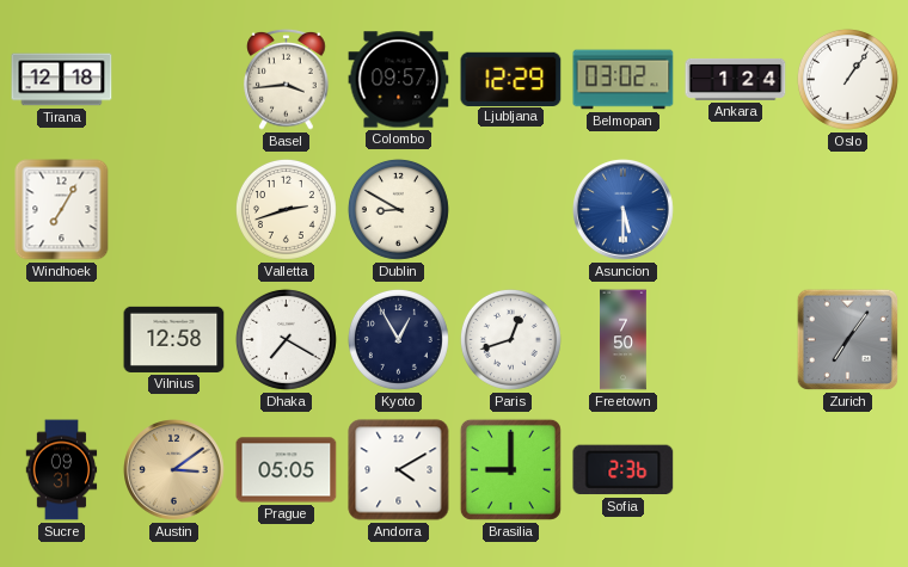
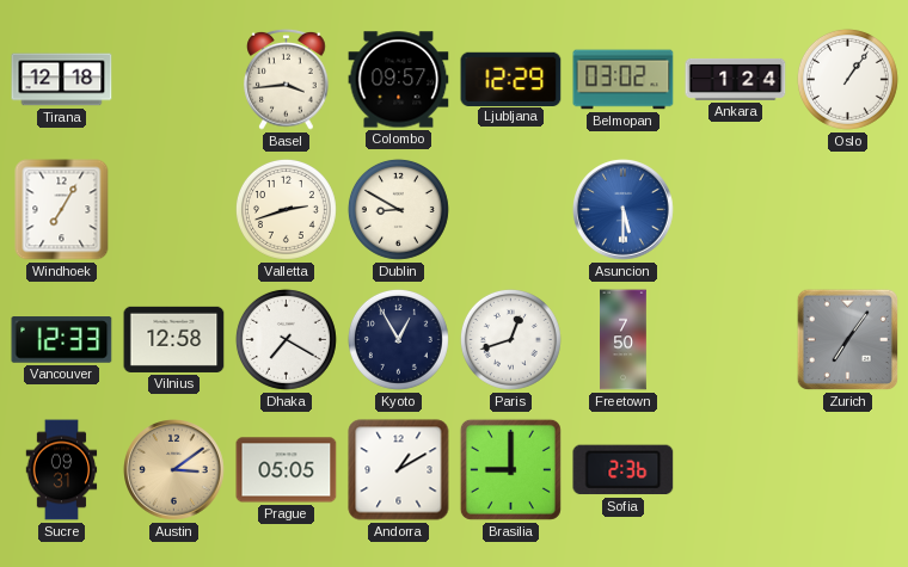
Vancouver: none -> 12:33 (62, 340)
Andorra: 4:10 -> 1:10 (399, 470)
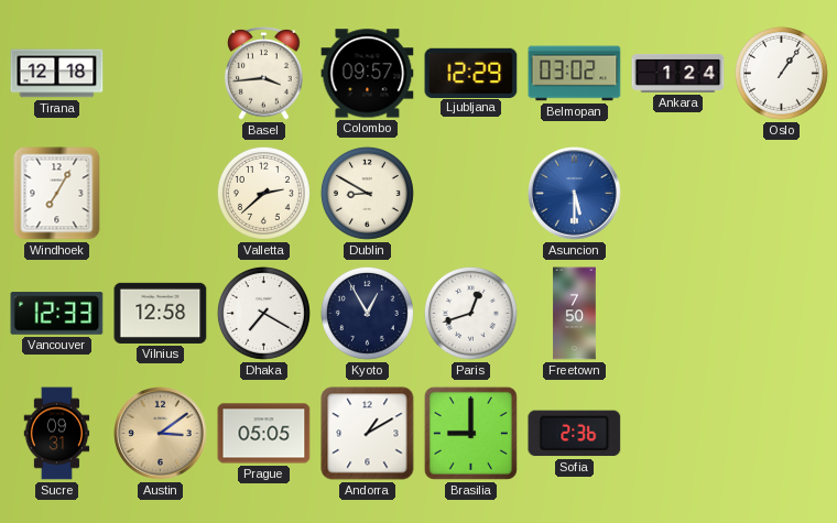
Valletta: 2:42 -> 2:38 (263, 193)
Zurich: 7:06 -> none (848, 340)
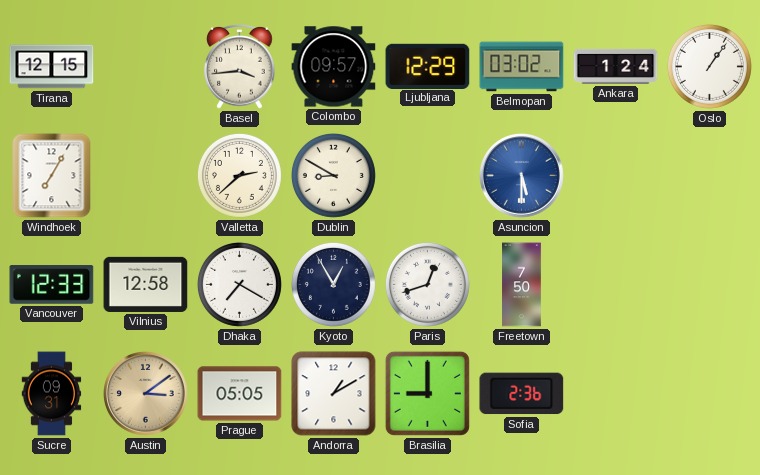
Tirana: 12:18 -> 12:15 (52, 67)
